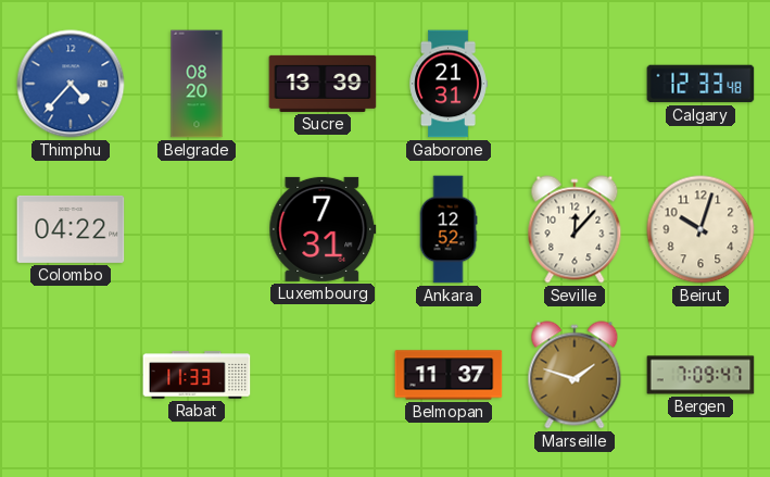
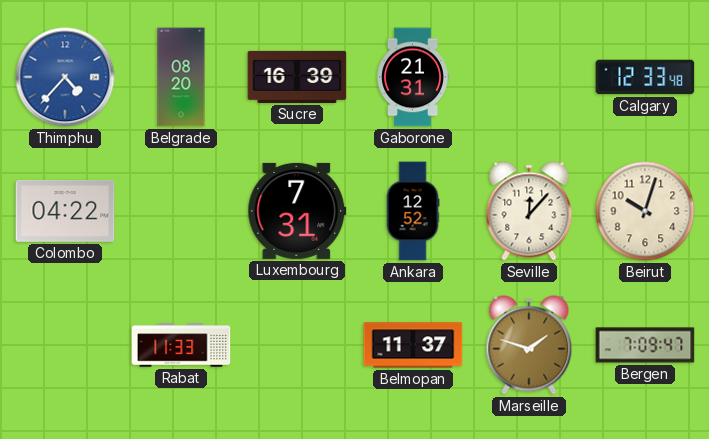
Sucre: 13:39 -> 16:39 (297, 77)
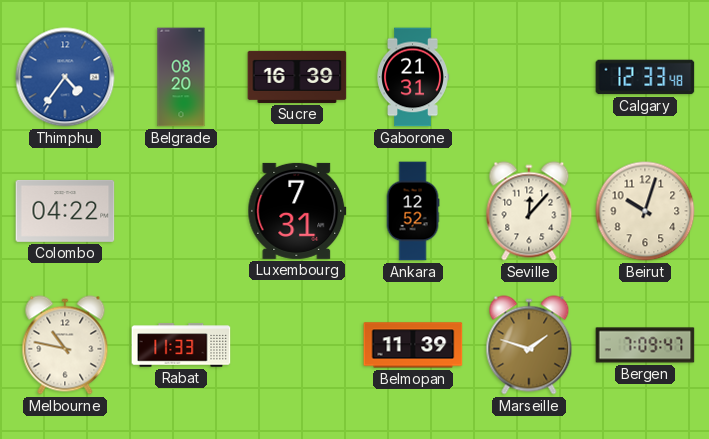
Thimphu: 4:37 -> 4:36 (65, 77)
Melbourne: none -> 10:47 (65, 345)
Belmopan: 11:37 -> 11:39 (413, 345)
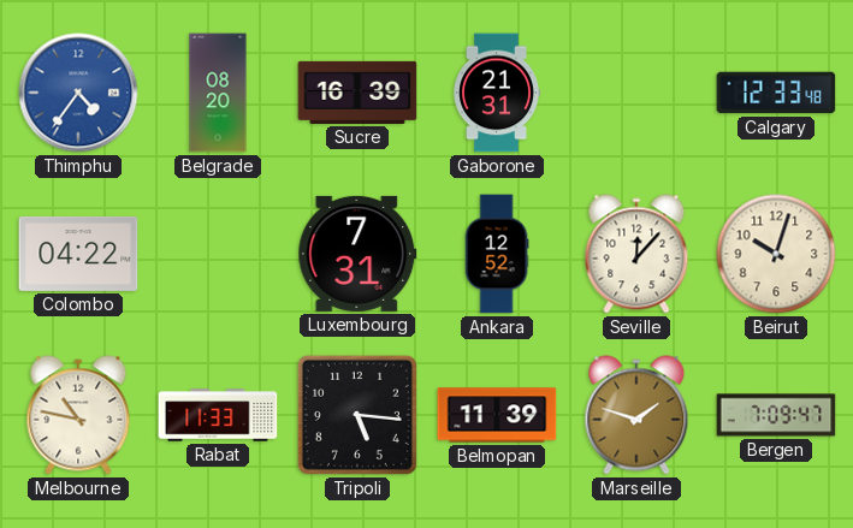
Tripoli: none -> 5:16 (357, 415)
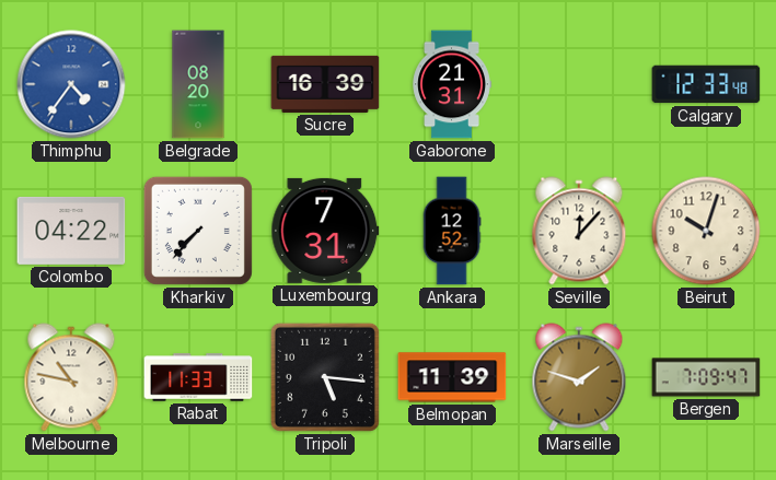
Kharkiv: none -> 7:37 (198, 231)
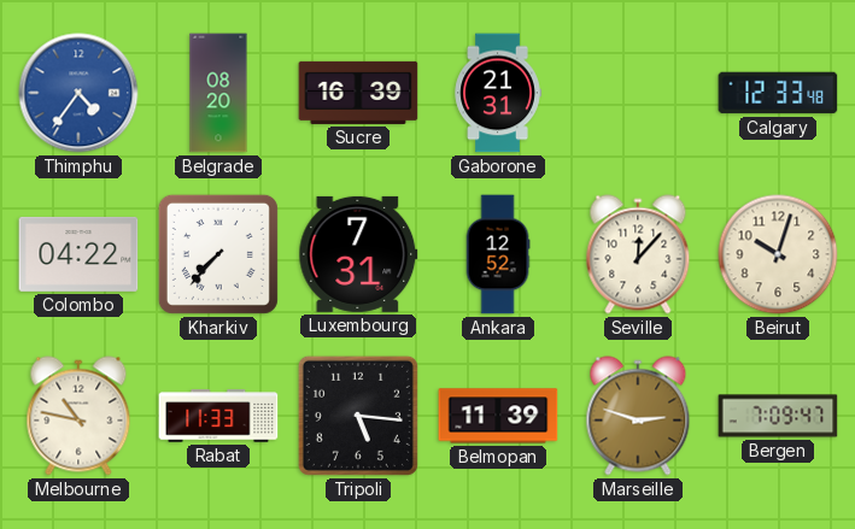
Marseille: 1:48 -> 2:48 (638, 416)
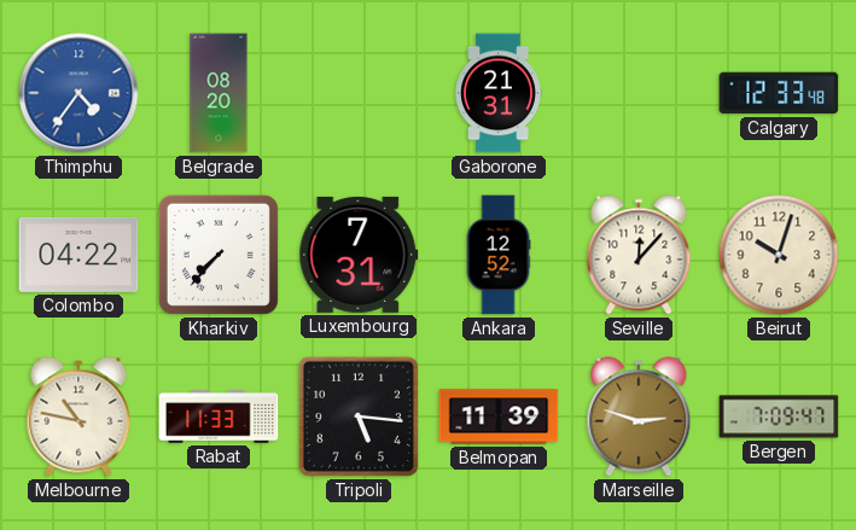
Sucre: 16:39 -> none (358, 93)
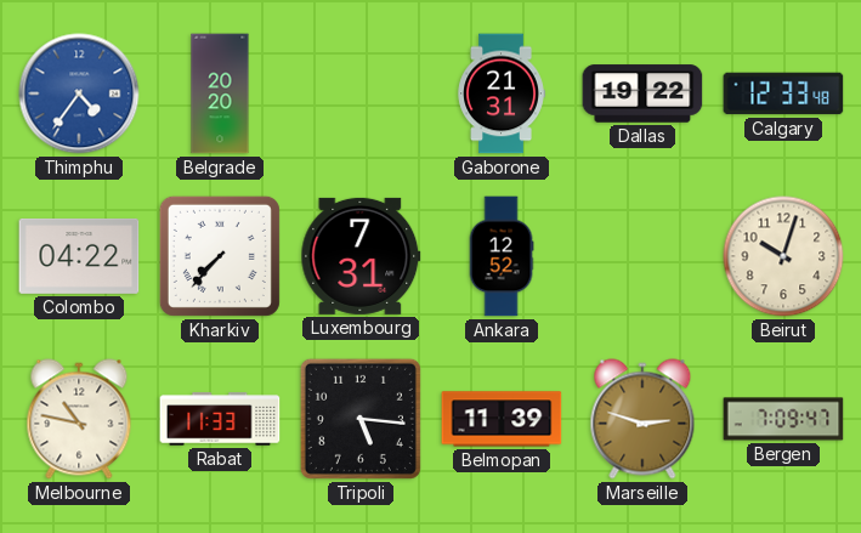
Belgrade: 08:20 -> 20:20 (220, 93)
Dallas: none -> 19:22 (642, 93)
Seville: 12:07 -> none (639, 255)
